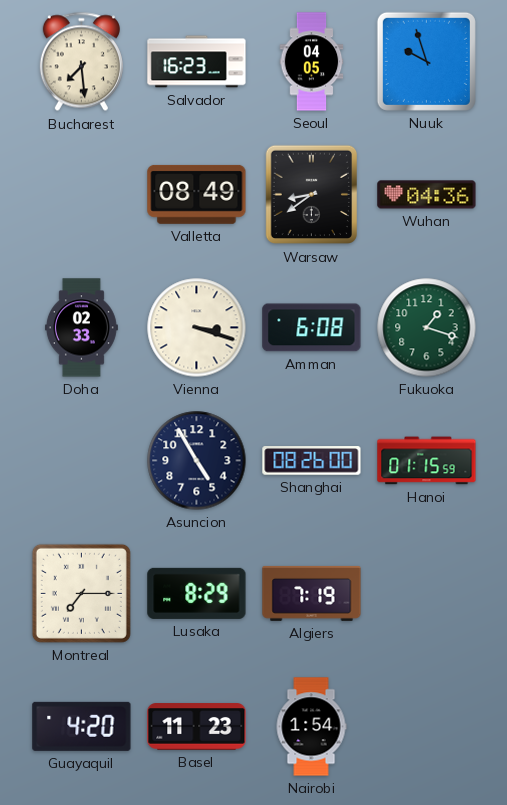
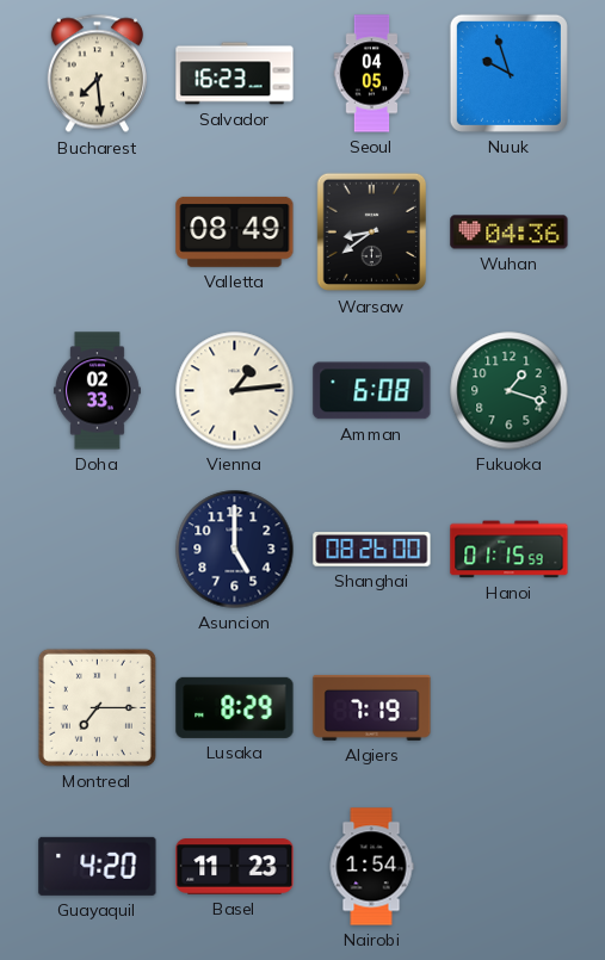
Vienna: 3:18 -> 1:14 (235, 391)
Asuncion: 4:55 -> 5:00 (235, 550)
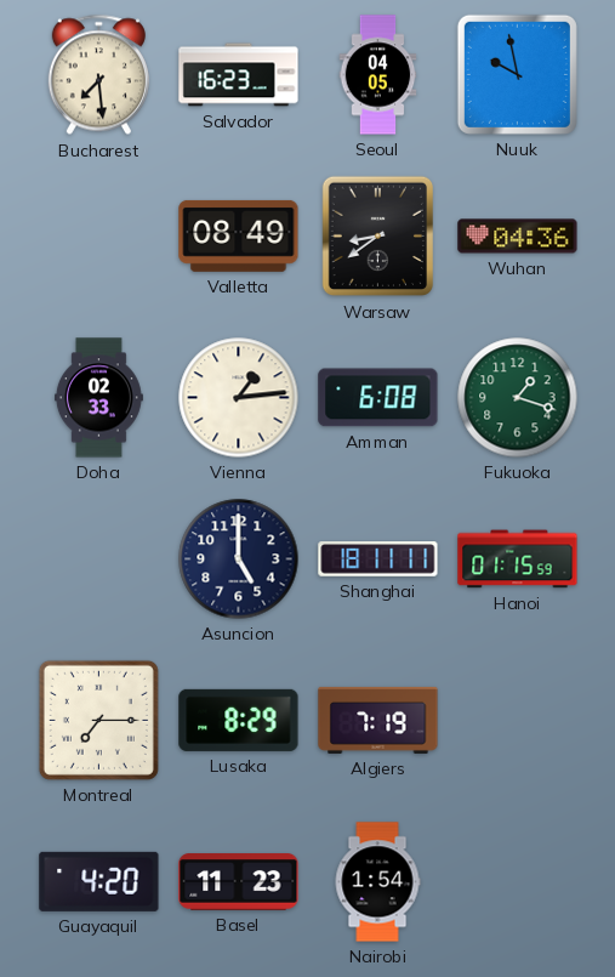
Nuuk: 9:57 -> 9:58 (517, 74)
Shanghai: 08:26 -> 18:11 (378, 559)
